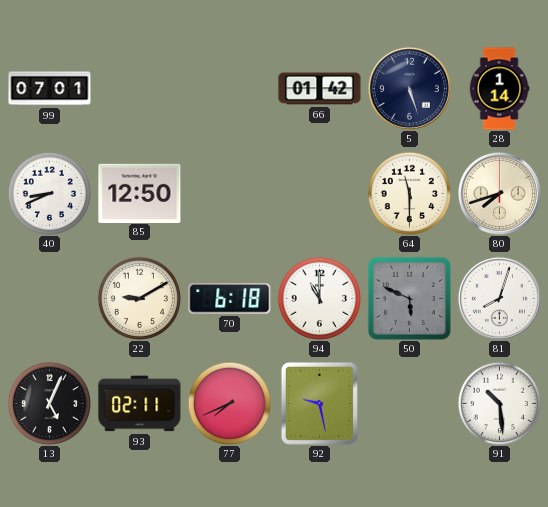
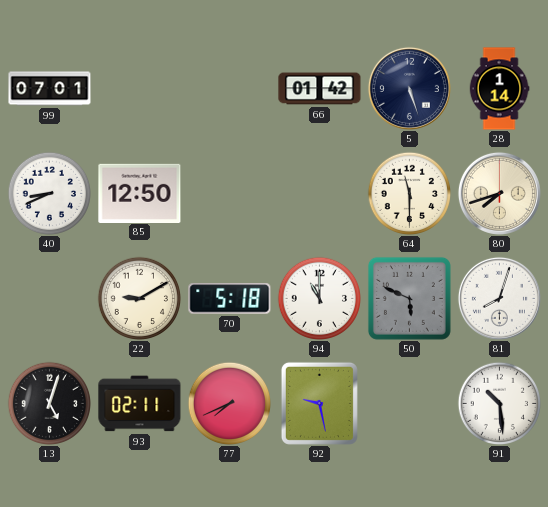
70: 6:18 -> 5:18 (230, 299)
13: 5:04 -> 5:03 (49, 403)
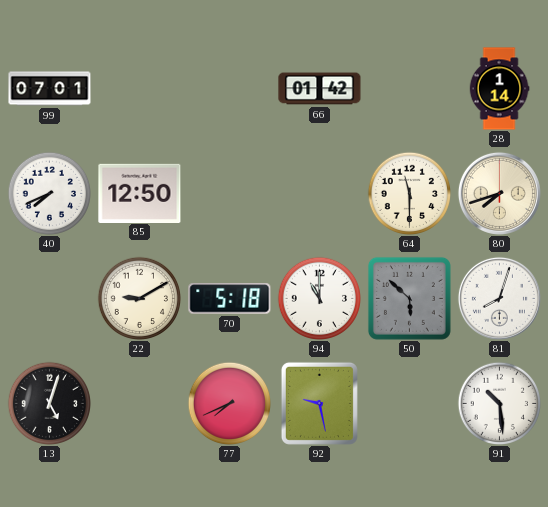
5: 5:27 -> none (409, 88)
40: 8:41 -> 7:41 (49, 193)
50: 5:49 -> 5:52 (409, 298)
93: 02:11 -> none (140, 404)
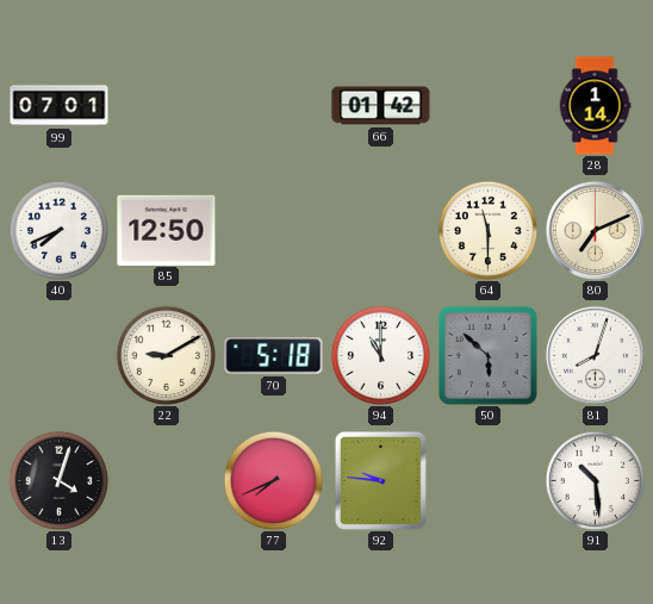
80: 7:42 -> 7:11 (595, 230)
13: 5:03 -> 4:03 (58, 480)
92: 9:28 -> 9:46 (380, 480)
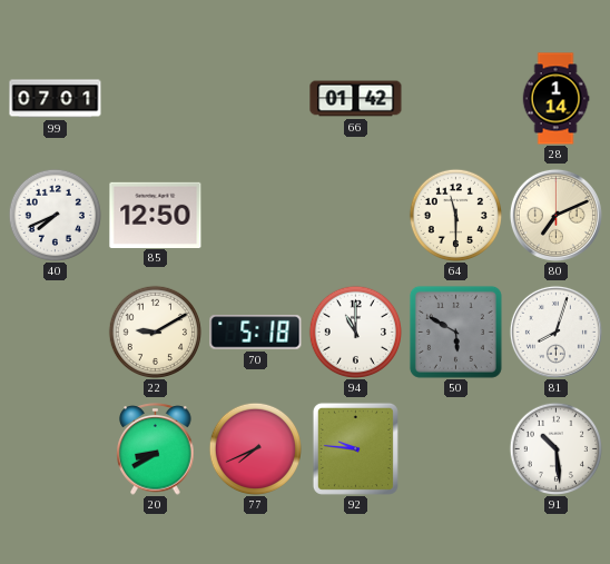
50: 5:52 -> 5:50 (455, 332)
13: 4:03 -> none (58, 480)
20: none -> 8:40 (156, 449)
